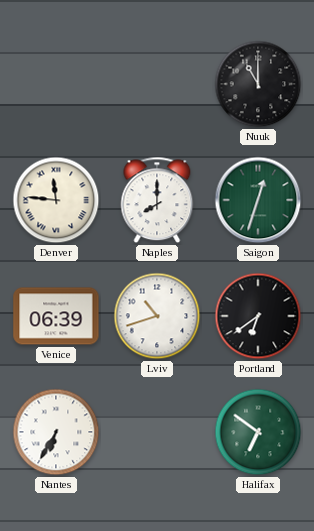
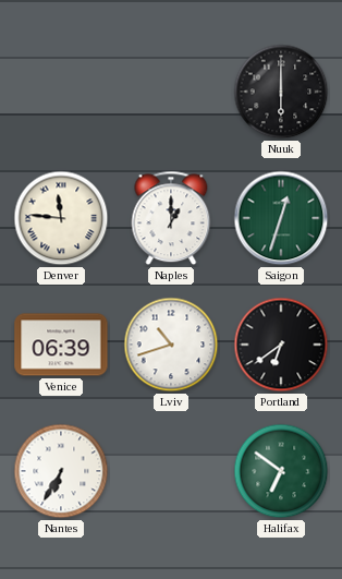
Nuuk: 11:00 -> 6:00 (281, 92)
Naples: 8:00 -> 1:00 (171, 218)
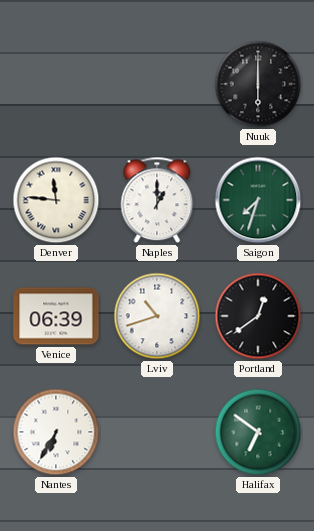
Saigon: 12:33 -> 7:33 (258, 200)
Portland: 6:39 -> 12:39 (258, 316)
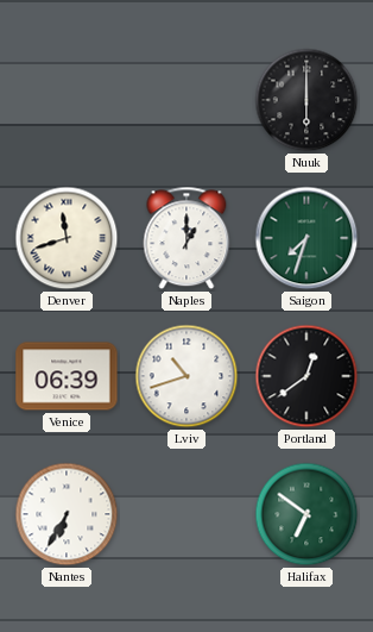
Denver: 11:46 -> 11:42 (67, 238)
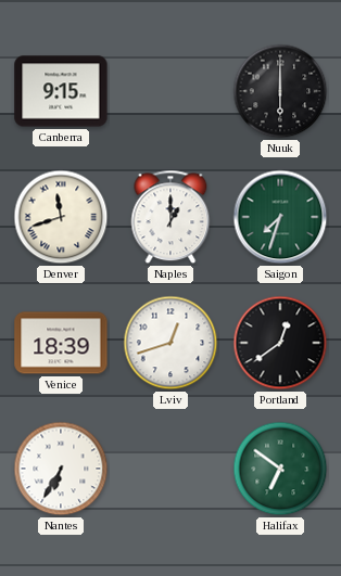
Canberra: none -> 9:15 (61, 91)
Venice: 06:39 -> 18:39 (61, 343)
Lviv: 10:42 -> 12:42 (171, 343)
